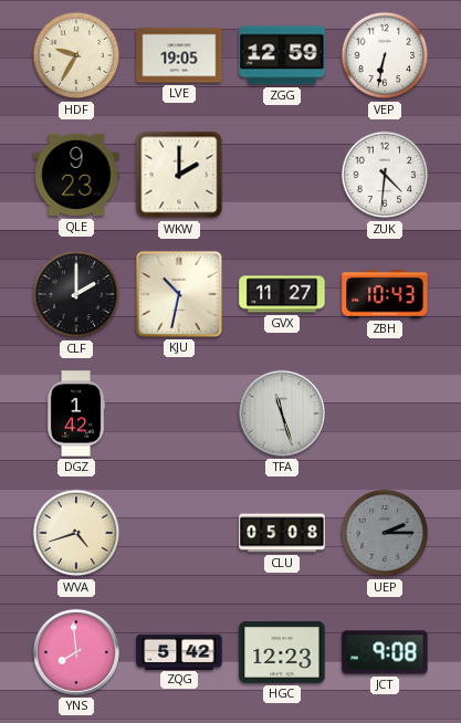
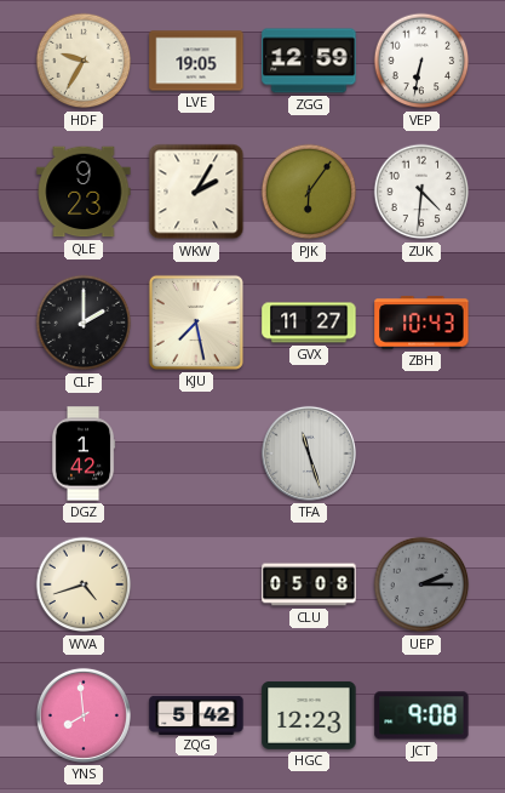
WKW: 2:00 -> 2:05 (196, 192)
PJK: none -> 6:06 (309, 192)
KJU: 10:32 -> 7:28 (196, 323)
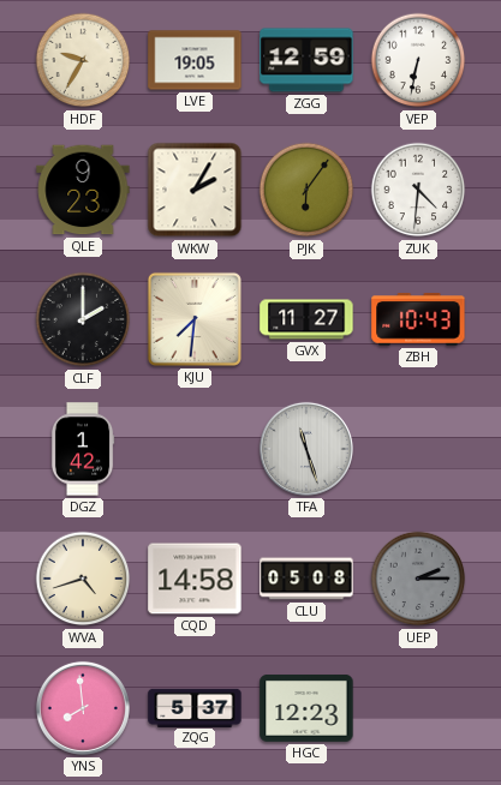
KJU: 7:28 -> 7:31 (195, 319)
CQD: none -> 14:58 (195, 579)
ZQG: 5:42 -> 5:37 (195, 707)
JCT: 9:08 -> none (421, 715)
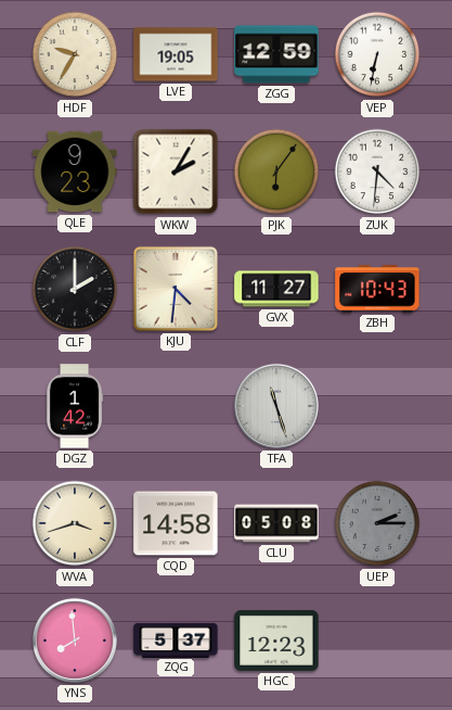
KJU: 7:31 -> 4:31 (176, 289)
WVA: 4:42 -> 3:42 (75, 523)
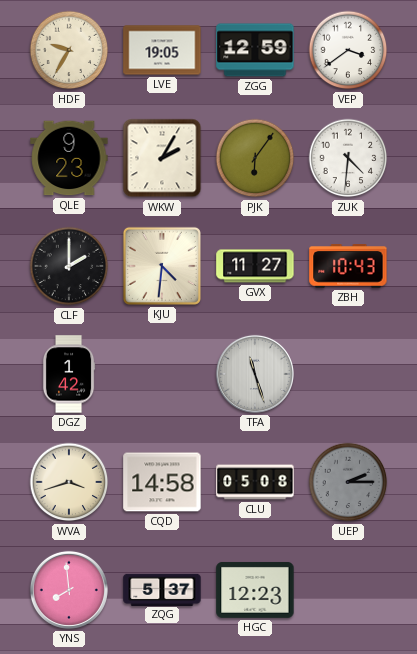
VEP: 6:32 -> 3:39 (348, 50)
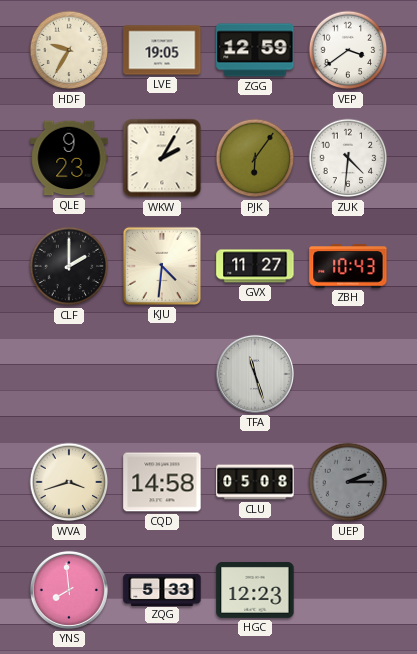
DGZ: 1:42 -> none (69, 374)
ZQG: 5:37 -> 5:33 (162, 589)
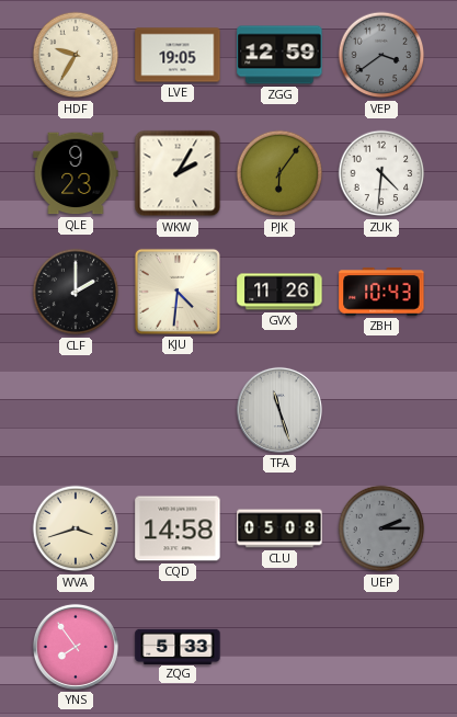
VEP dial: white -> grey (381, 55)
GVX: 11:27 -> 11:26 (279, 292)
YNS: 7:59 -> 7:54 (76, 647)
HGC: 12:23 -> none (255, 590)
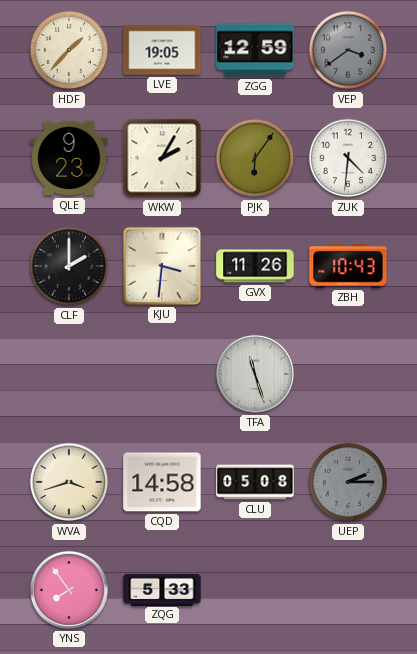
HDF: 9:35 -> 1:37 (69, 50)
KJU: 4:31 -> 3:31 (162, 266)
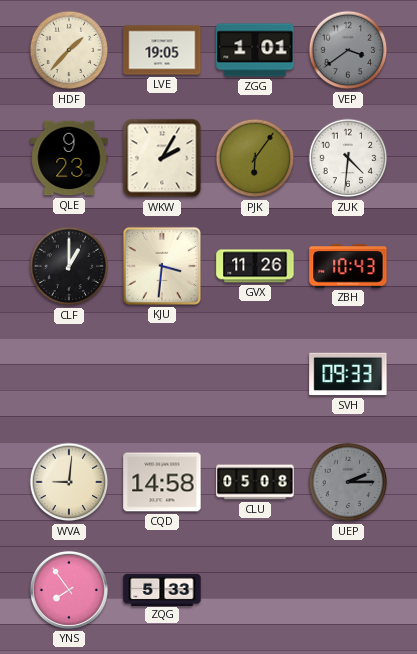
ZGG: 12:59 -> 1:01 (255, 50)
CLF: 2:00 -> 1:00 (69, 266)
TFA: 11:27 -> none (255, 374)
SVH: none -> 09:33 (348, 374)
WVA: 3:42 -> 9:01 (69, 482)
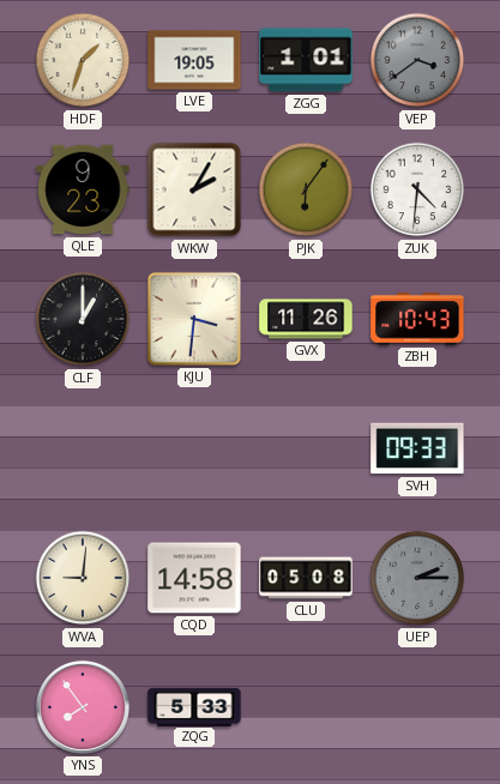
HDF: 1:37 -> 1:33 (83, 60)
